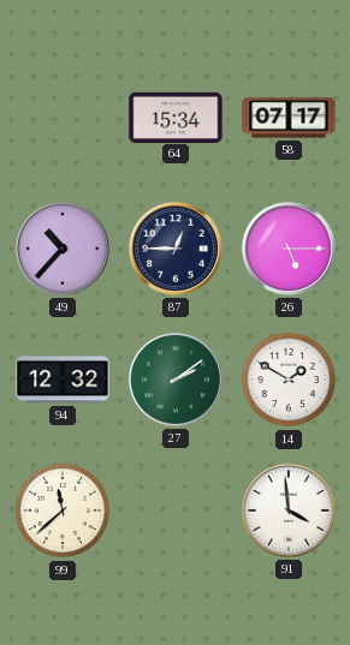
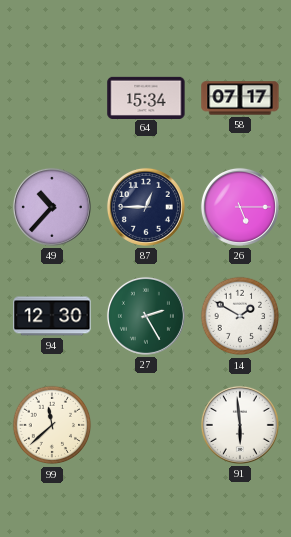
94: 12:32 -> 12:30 (52, 316)
27: 2:09 -> 2:25 (146, 316)
91: 3:59 -> 5:59 (240, 425)
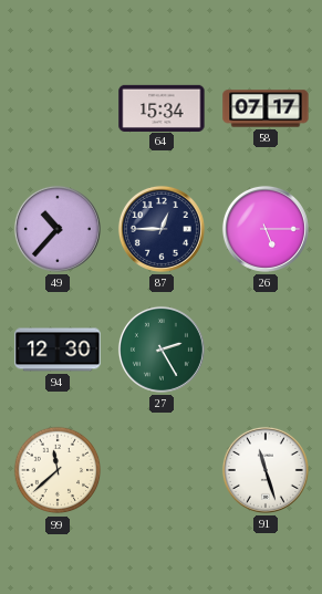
14: 1:50 -> none (240, 316)
91: 5:59 -> 11:27 (266, 470)
